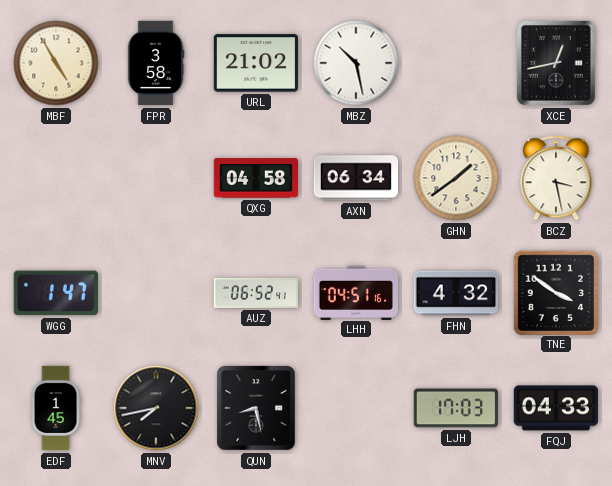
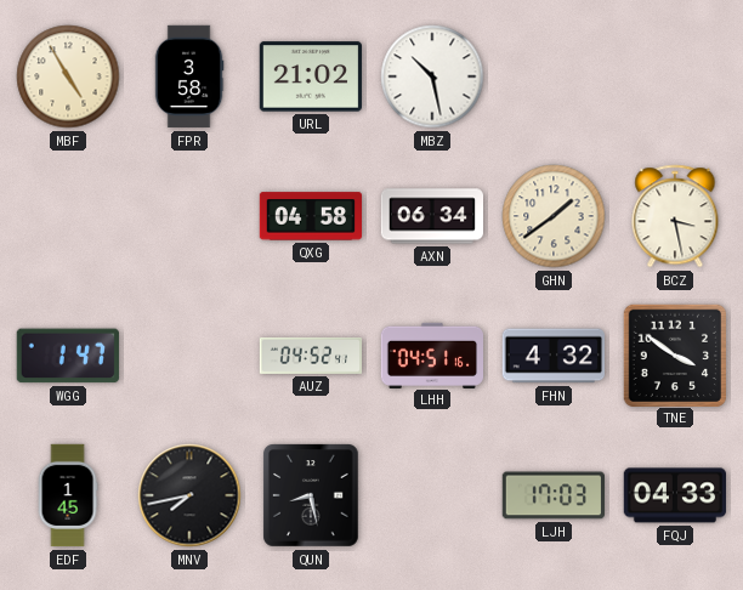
XCE: 12:43 -> none (556, 63)
AUZ: 06:52 -> 04:52 (311, 356)
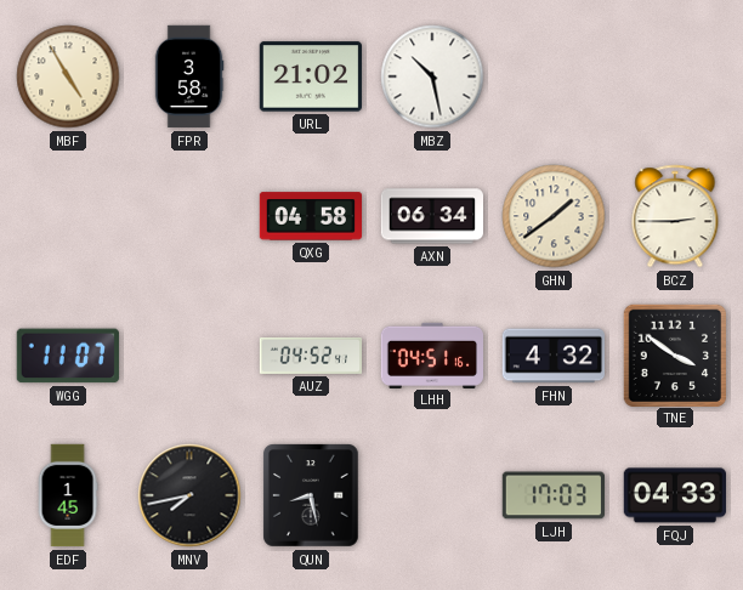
BCZ: 3:28 -> 2:45 (675, 216)
WGG: 1:47 -> 11:07 (68, 356)
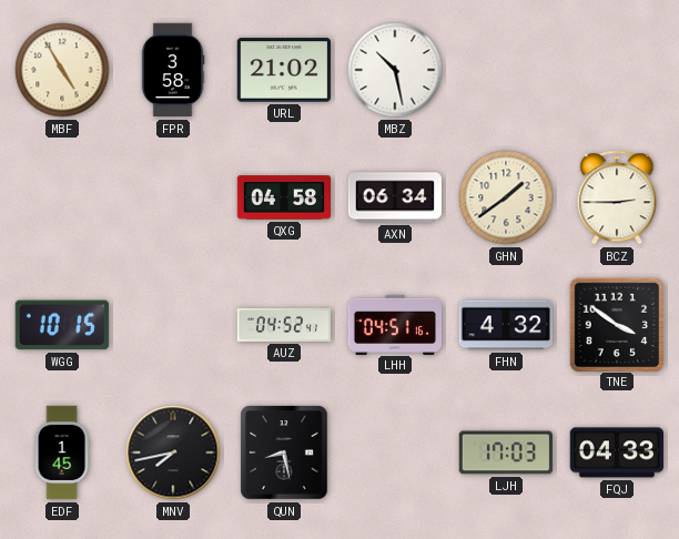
WGG: 11:07 -> 10:15 (62, 325)
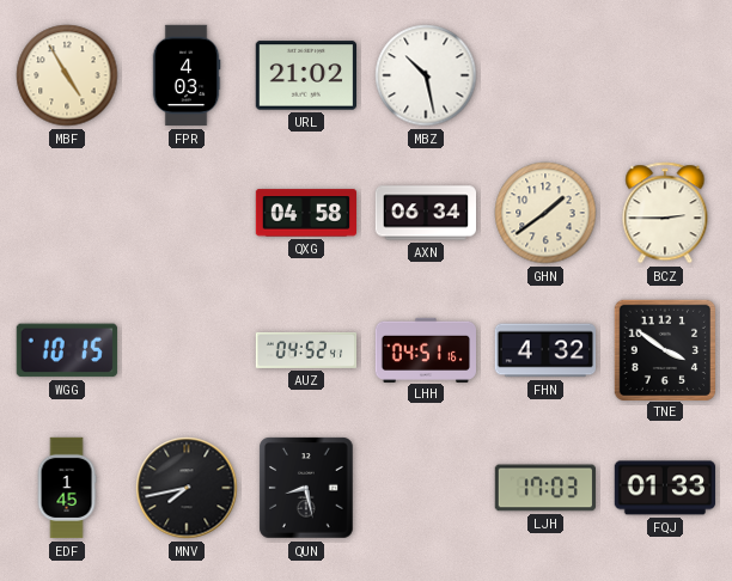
FPR: 3:58 -> 4:03 (187, 75)
FQJ: 04:33 -> 01:33 (664, 488)
